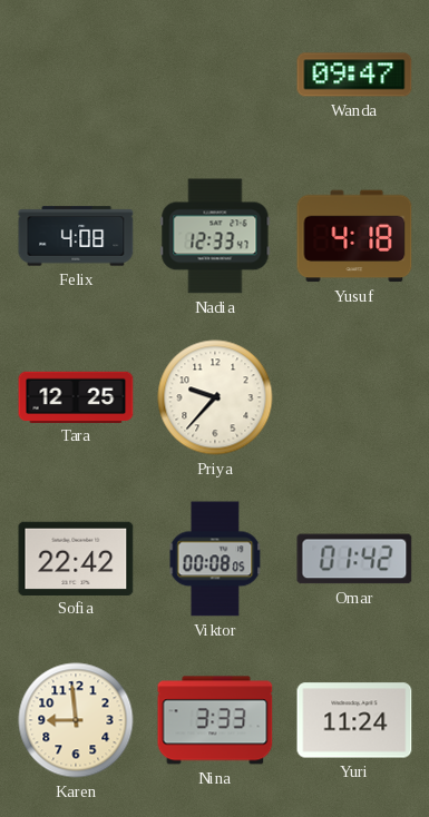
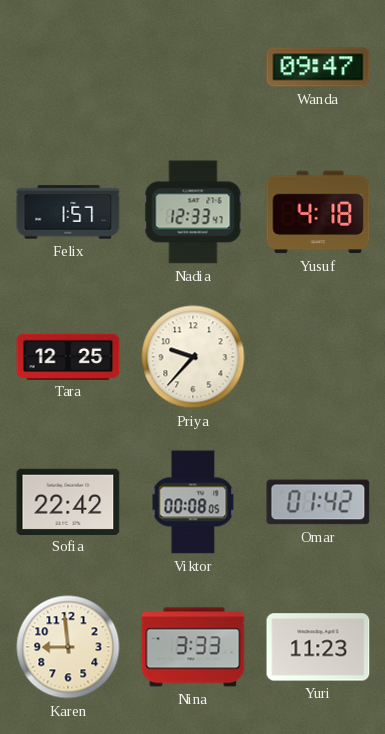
Felix: 4:08 -> 1:57 (68, 212)
Yuri: 11:24 -> 11:23 (318, 647)
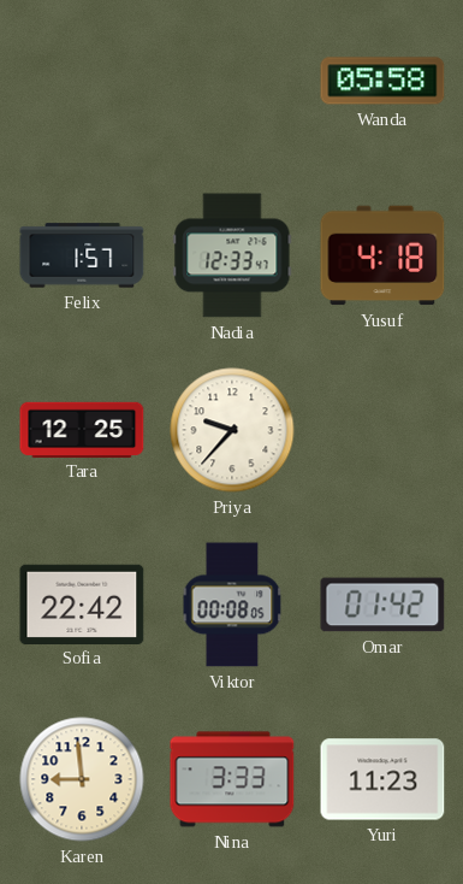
Wanda: 09:47 -> 05:58 (382, 81)
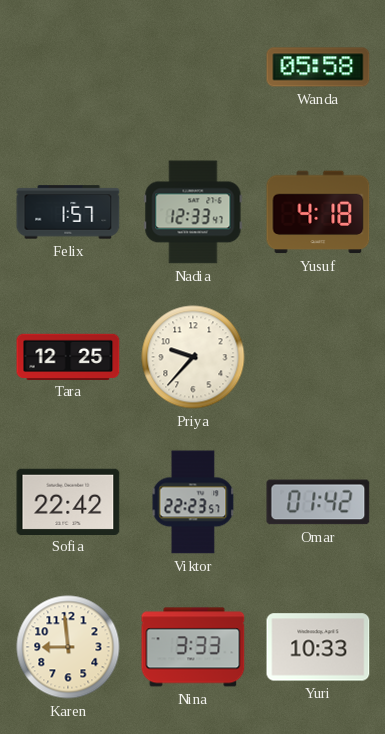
Viktor: 00:08 -> 22:23 (193, 502)
Yuri: 11:23 -> 10:33 (318, 647)
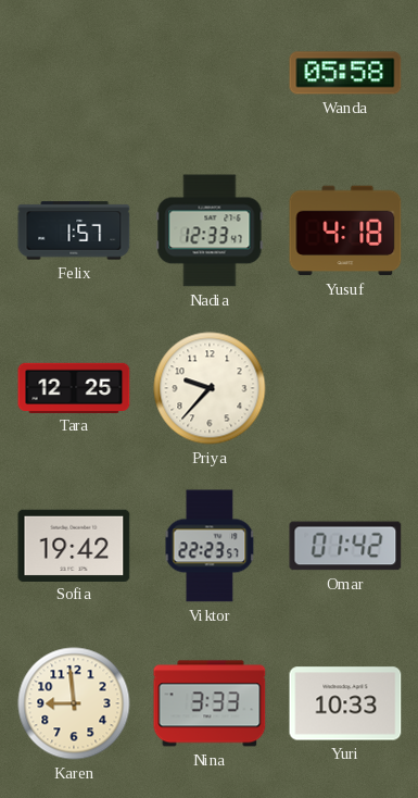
Sofia: 22:42 -> 19:42 (74, 545)
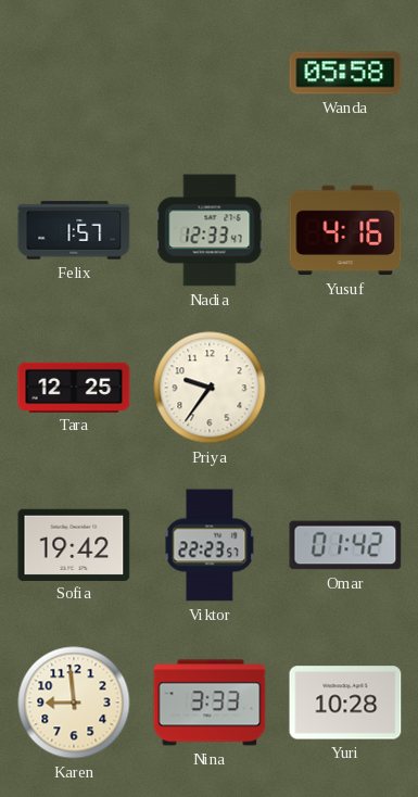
Yusuf: 4:18 -> 4:16 (345, 230)
Priya: 9:37 -> 9:36 (210, 388)
Yuri: 10:33 -> 10:28 (345, 703)
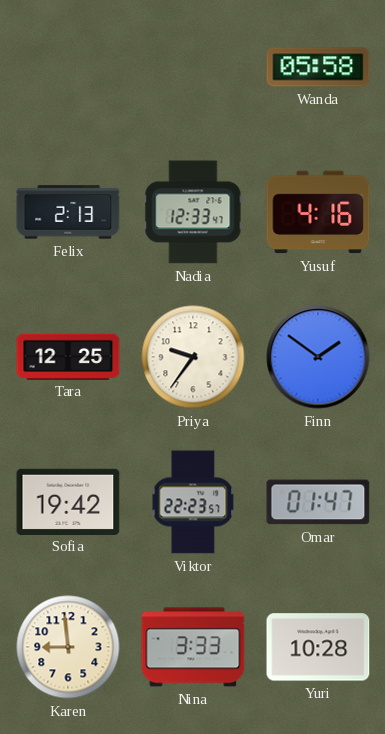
Felix: 1:57 -> 2:13 (68, 212)
Finn: none -> 1:51 (318, 357)
Omar: 01:42 -> 01:47 (318, 502)
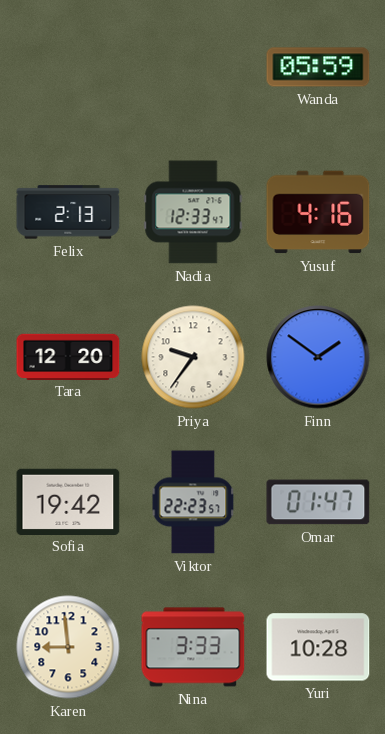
Wanda: 05:58 -> 05:59 (318, 67)
Tara: 12:25 -> 12:20 (68, 356)
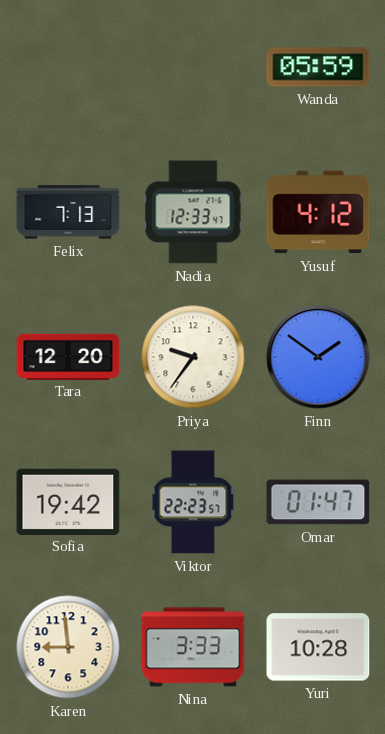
Felix: 2:13 -> 7:13 (68, 212)
Yusuf: 4:16 -> 4:12 (318, 212)
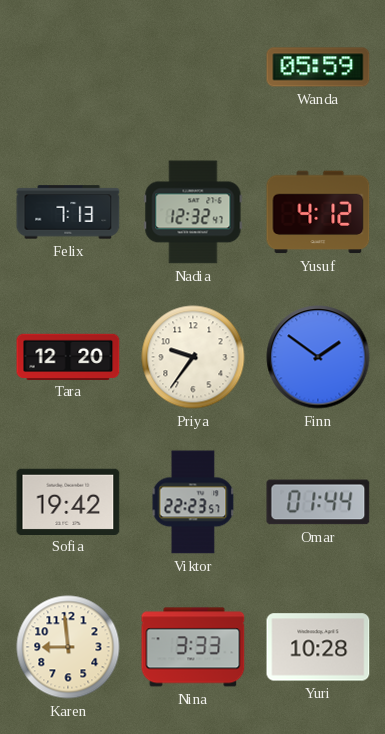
Nadia: 12:33 -> 12:32 (193, 212)
Omar: 01:47 -> 01:44 (318, 502)
